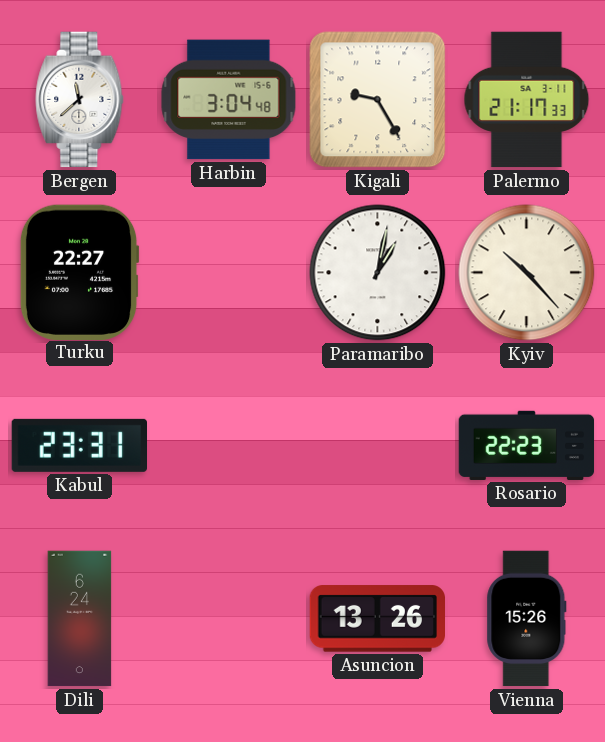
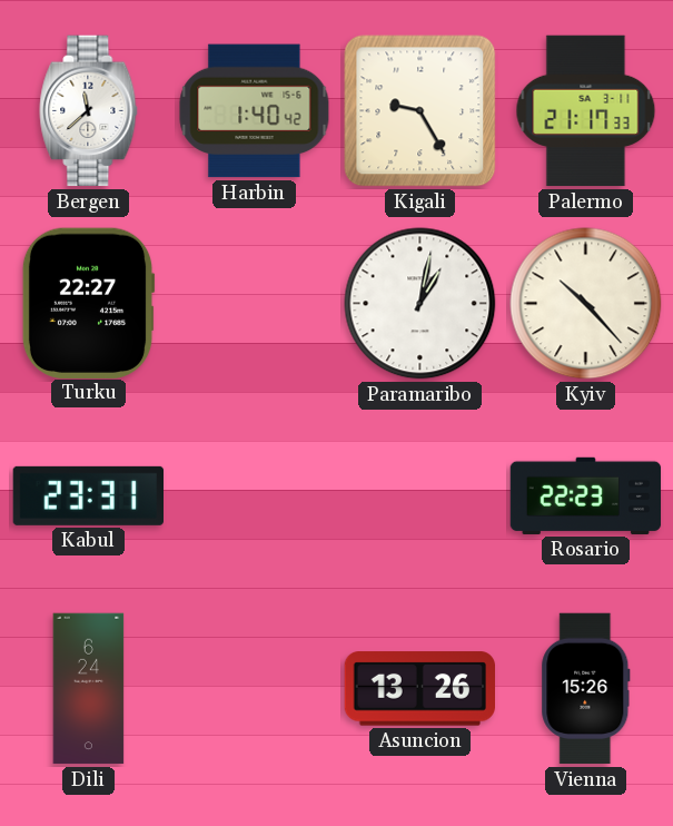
Harbin: 3:04 -> 1:40 (255, 111)
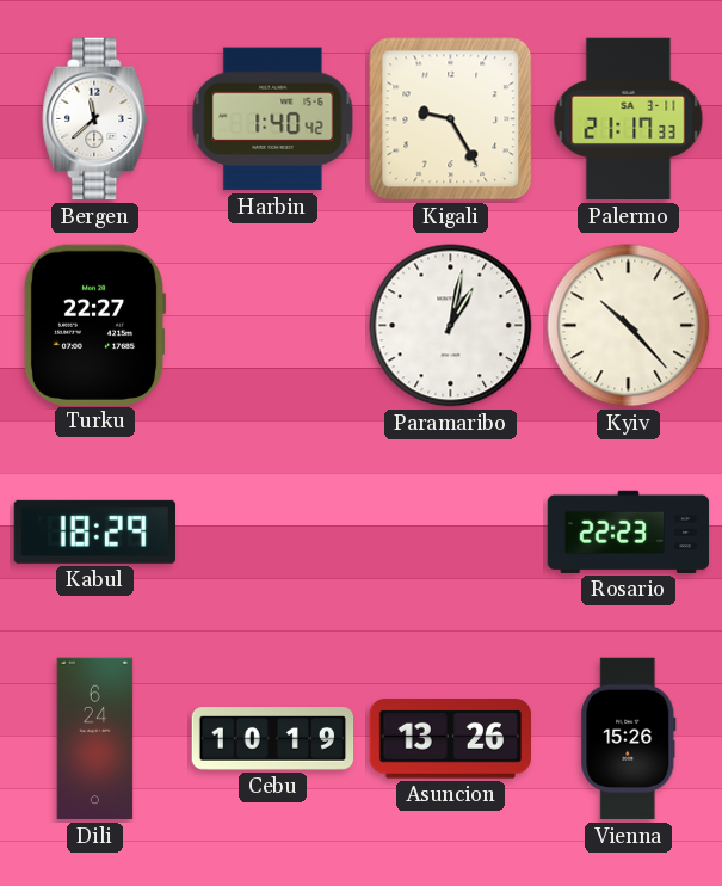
Kabul: 23:31 -> 18:29 (94, 531)
Cebu: none -> 10:19 (273, 739)
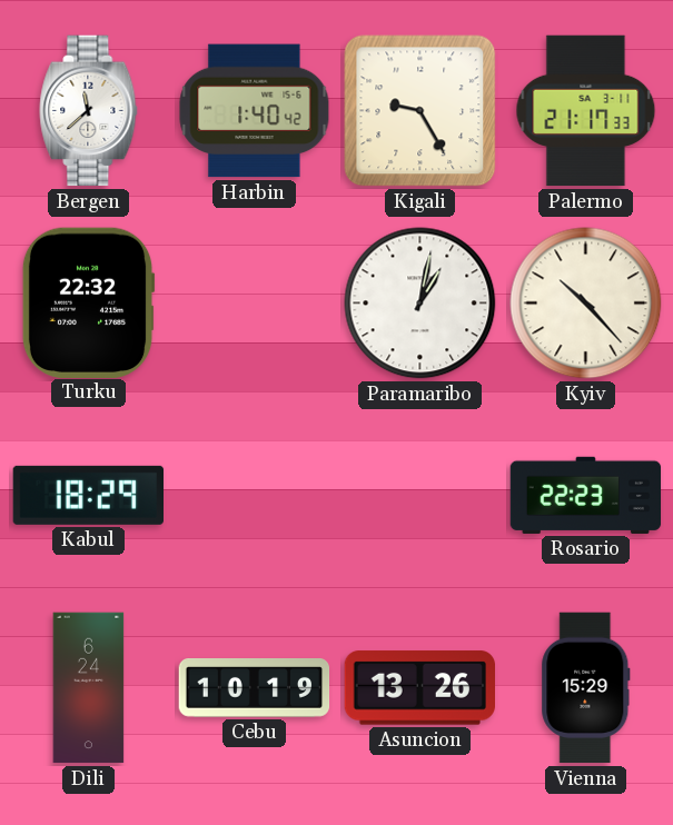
Turku: 22:27 -> 22:32 (88, 302)
Vienna: 15:26 -> 15:29 (586, 688)
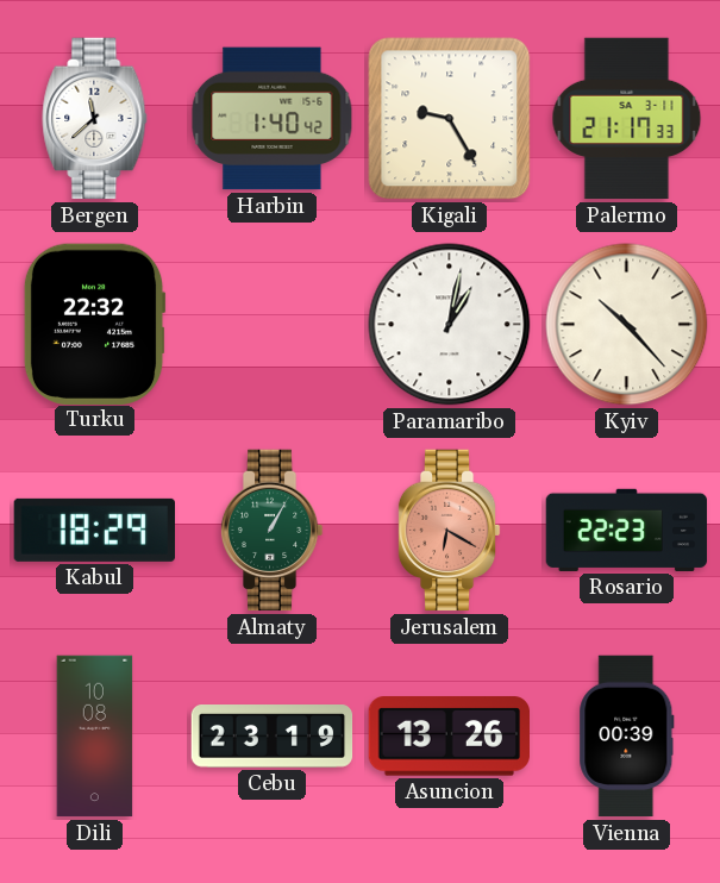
Almaty: none -> 1:05 (271, 531)
Jerusalem: none -> 6:20 (449, 531)
Dili: 6:24 -> 10:08 (95, 737)
Cebu: 10:19 -> 23:19 (273, 737)
Vienna: 15:29 -> 00:39 (627, 737)
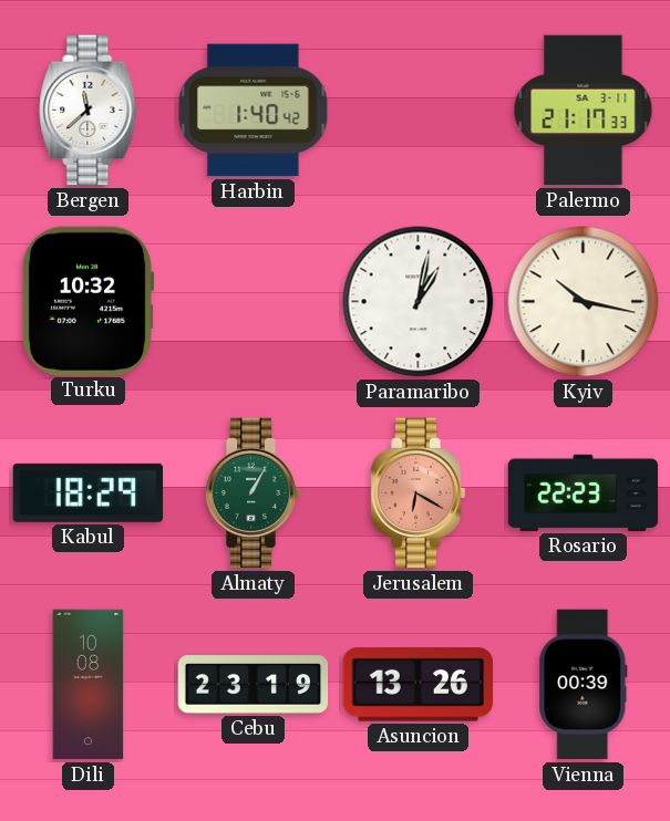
Kigali: 9:25 -> none (450, 119)
Turku: 22:32 -> 10:32 (87, 301)
Kyiv: 10:23 -> 10:17 (584, 302)
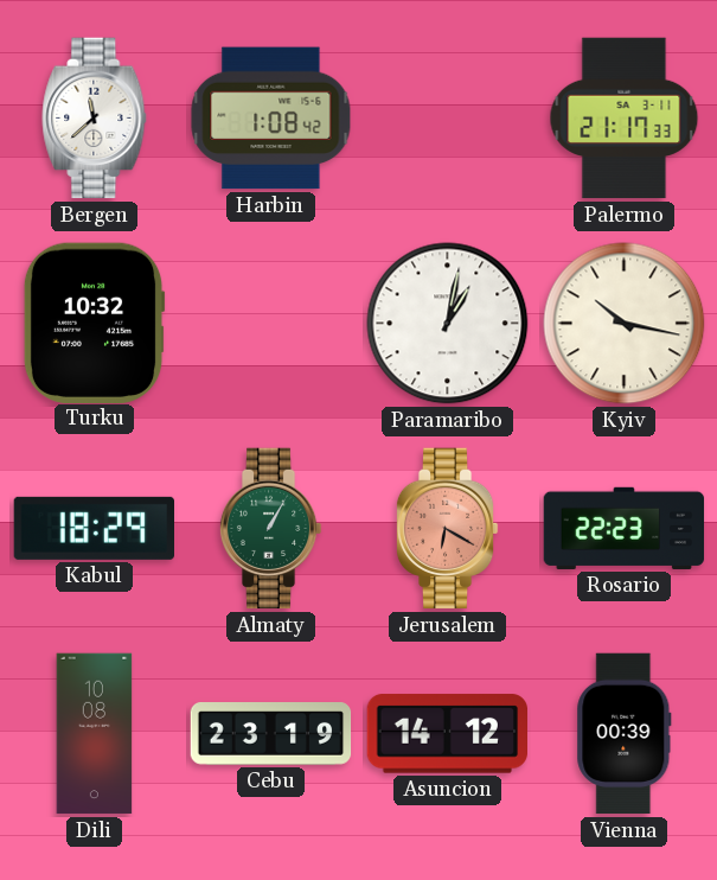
Harbin: 1:40 -> 1:08 (271, 119)
Asuncion: 13:26 -> 14:12 (447, 734)
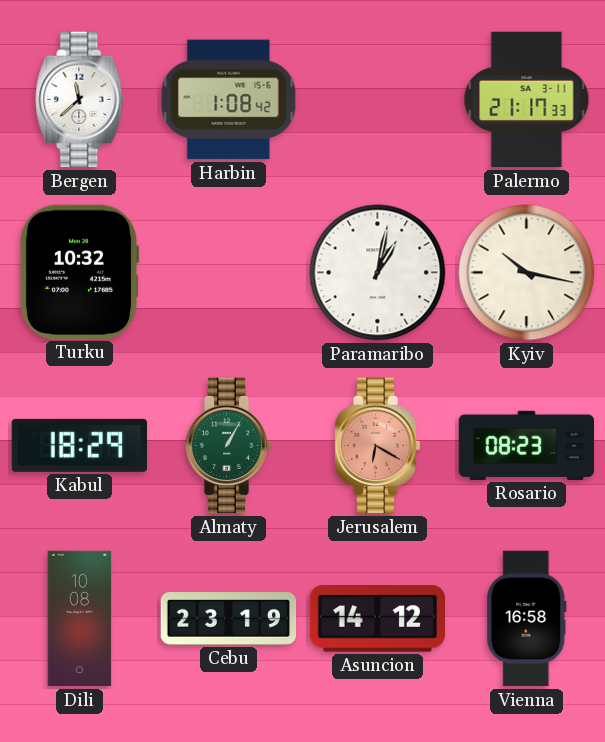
Rosario: 22:23 -> 08:23 (527, 445)
Vienna: 00:39 -> 16:58 (527, 619)
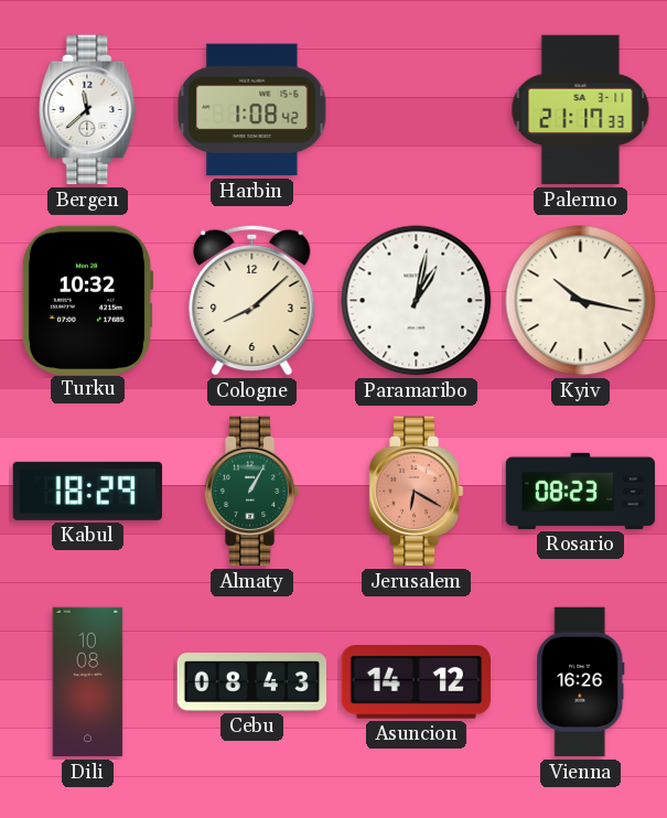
Cologne: none -> 8:08 (252, 300)
Cebu: 23:19 -> 08:43 (252, 682)
Vienna: 16:58 -> 16:26 (581, 682)
